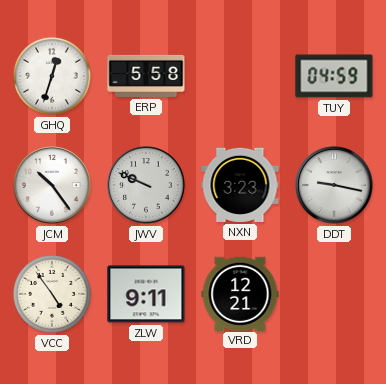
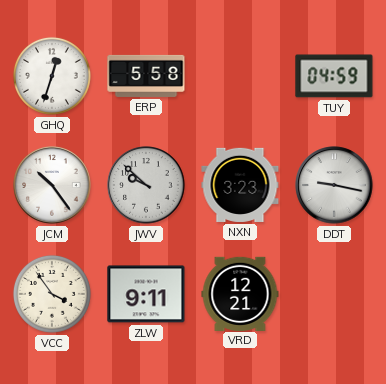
JWV: 9:49 -> 9:52 (146, 185)
VCC: 4:54 -> 3:54 (52, 294)
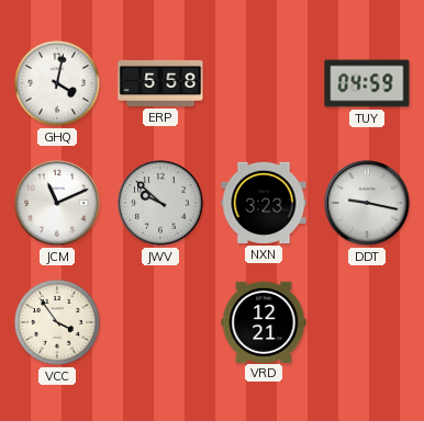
GHQ: 12:33 -> 4:02 (57, 83)
JCM: 10:24 -> 11:11 (57, 203)
ZLW: 9:11 -> none (146, 294)
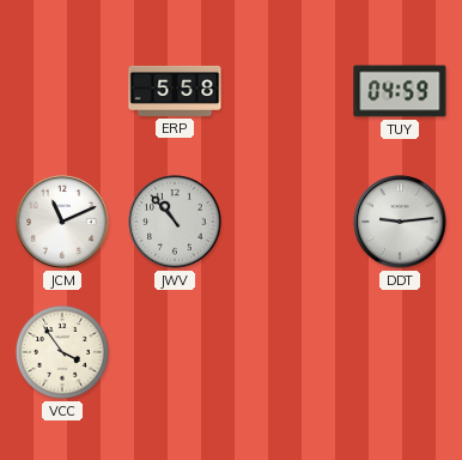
GHQ: 4:02 -> none (57, 83)
JWV: 9:52 -> 10:53 (175, 222)
NXN: 3:23 -> none (264, 203)
DDT: 9:17 -> 9:14 (400, 222)
VRD: 12:21 -> none (264, 321)
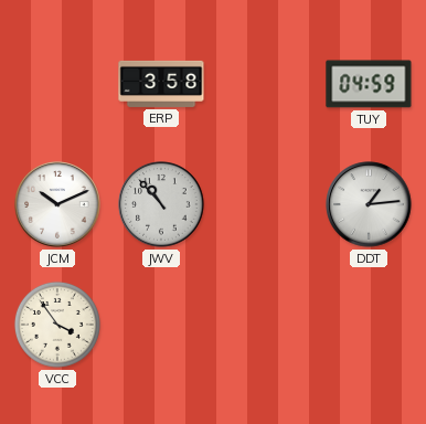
ERP: 5:58 -> 3:58 (161, 84)
JCM: 11:11 -> 10:11 (57, 204)
DDT: 9:14 -> 1:14 (369, 204)
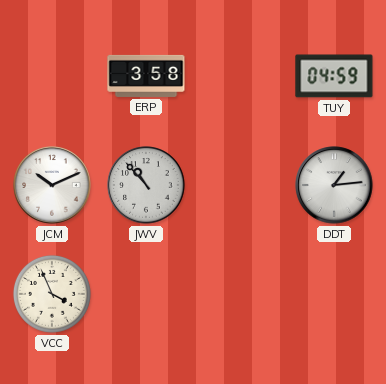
VCC: 3:54 -> 3:56 (52, 294)
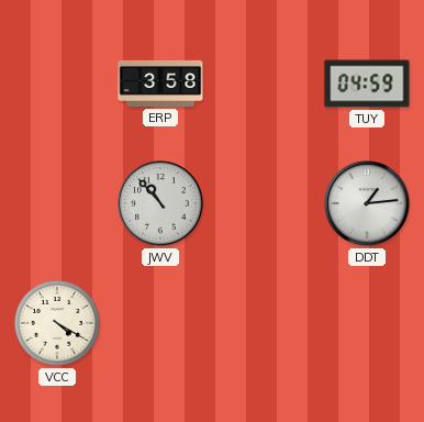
JCM: 10:11 -> none (52, 185)
VCC: 3:56 -> 4:20 (57, 323)
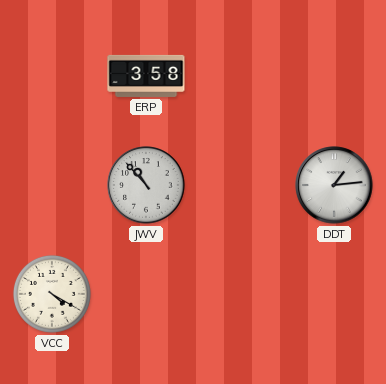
TUY: 04:59 -> none (367, 84)
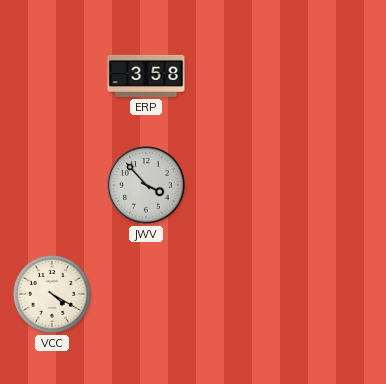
JWV: 10:53 -> 3:53 (146, 185)
DDT: 1:14 -> none (334, 185)
